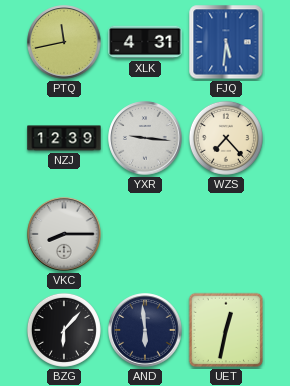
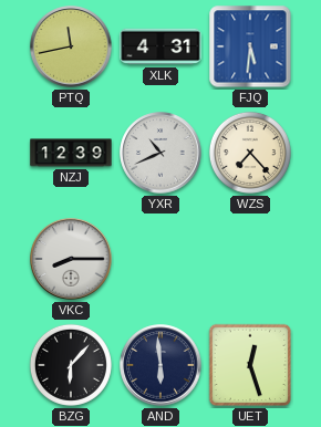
YXR: 9:16 -> 10:41 (161, 153)
UET: 12:32 -> 12:27 (250, 365)
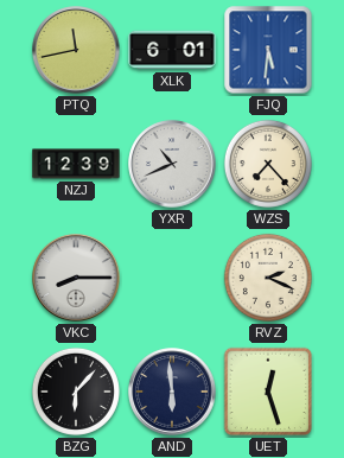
XLK: 4:31 -> 6:01 (172, 50)
RVZ: none -> 2:19 (268, 278)
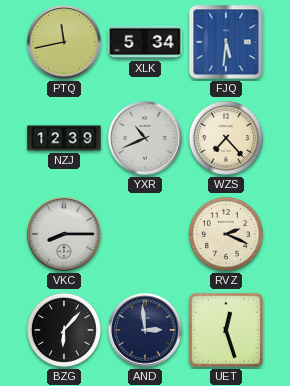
XLK: 6:01 -> 5:34 (145, 42)
AND: 5:59 -> 2:59 (145, 330)
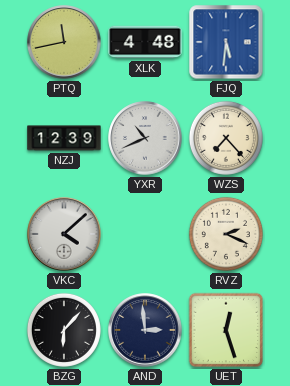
XLK: 5:34 -> 4:48 (145, 42)
VKC: 8:15 -> 4:08 (64, 234)
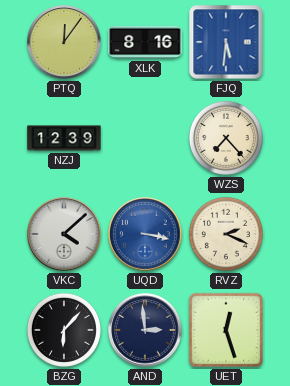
PTQ: 11:43 -> 12:06 (64, 42)
XLK: 4:48 -> 8:16 (145, 42)
YXR: 10:41 -> none (145, 138)
UQD: none -> 3:17 (145, 234)
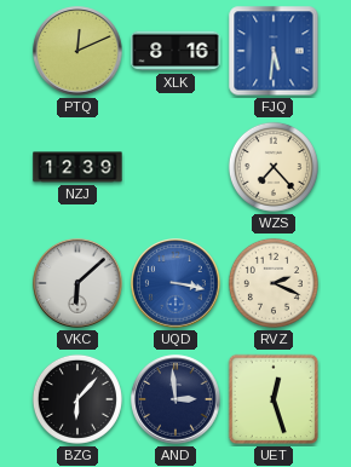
PTQ: 12:06 -> 12:11 (77, 51)
VKC: 4:08 -> 6:08 (77, 283)
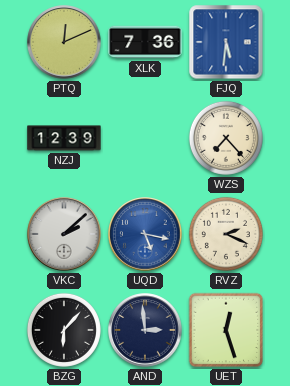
XLK: 8:16 -> 7:36 (145, 42)
VKC: 6:08 -> 2:08 (64, 234)
UQD: 3:17 -> 5:17 (145, 234)
